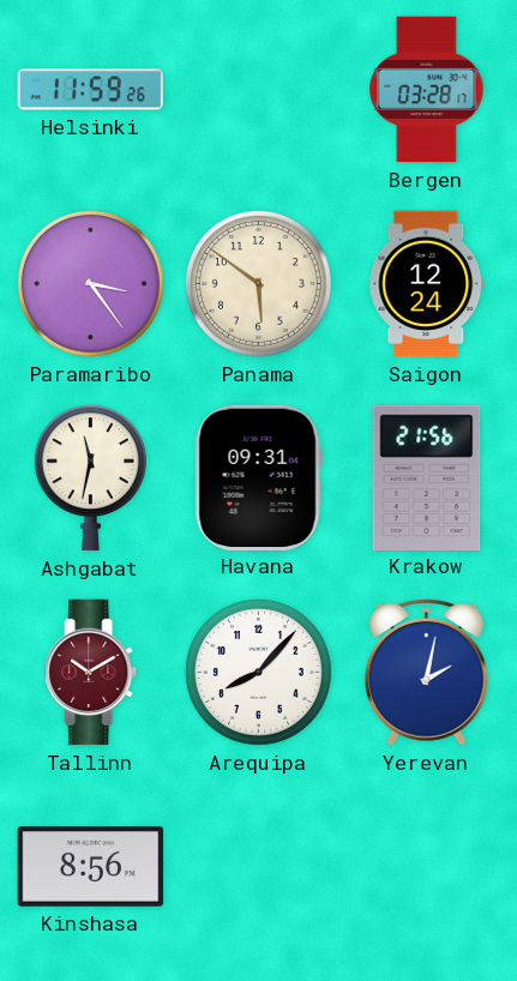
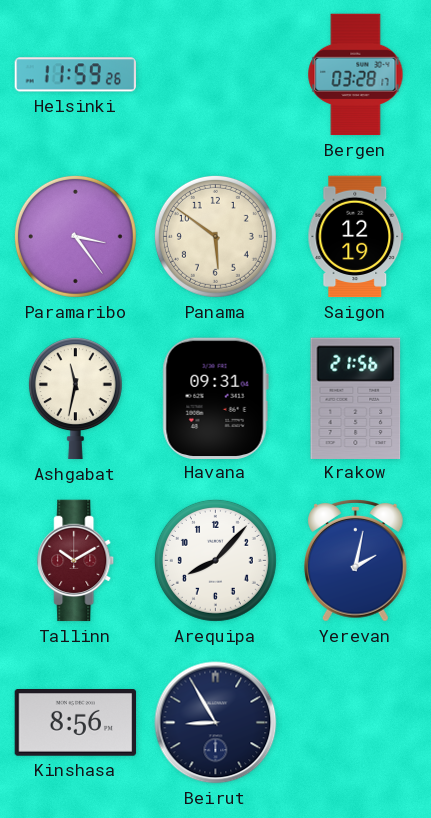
Saigon: 12:24 -> 12:19 (356, 237)
Beirut: none -> 8:55 (216, 723)
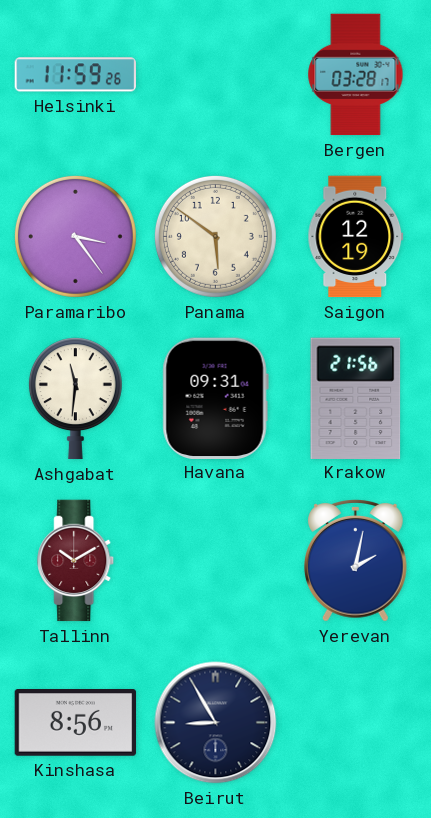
Ashgabat: 11:32 -> 11:31 (75, 399)
Arequipa: 8:07 -> none (215, 560)
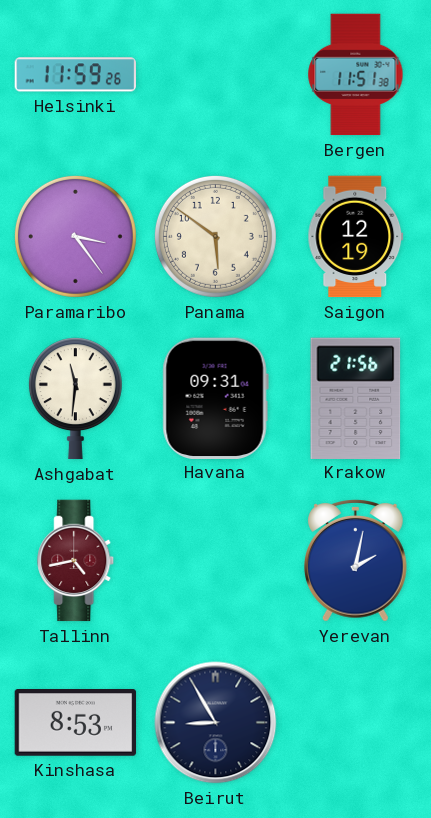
Bergen: 03:28 -> 11:51 (356, 75)
Tallinn: 10:10 -> 4:43 (76, 561)
Kinshasa: 8:56 -> 8:53 (76, 723)
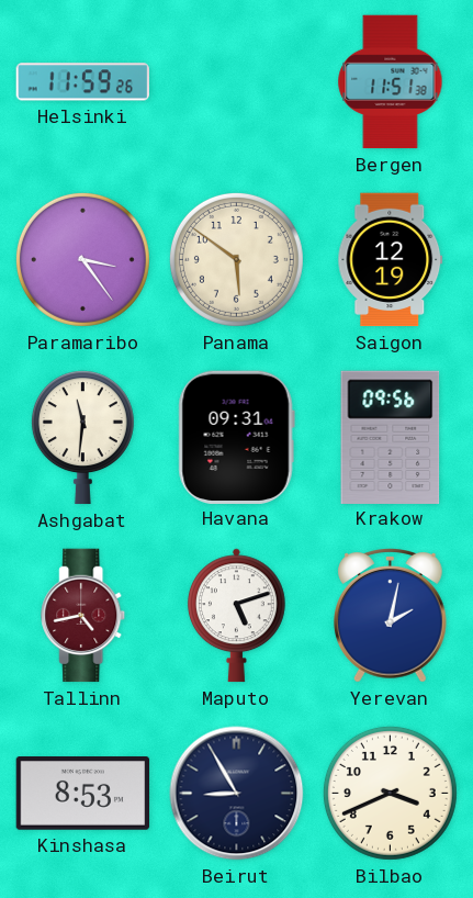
Krakow: 21:56 -> 09:56 (391, 437)
Maputo: none -> 5:12 (236, 616)
Bilbao: none -> 3:41 (390, 793)
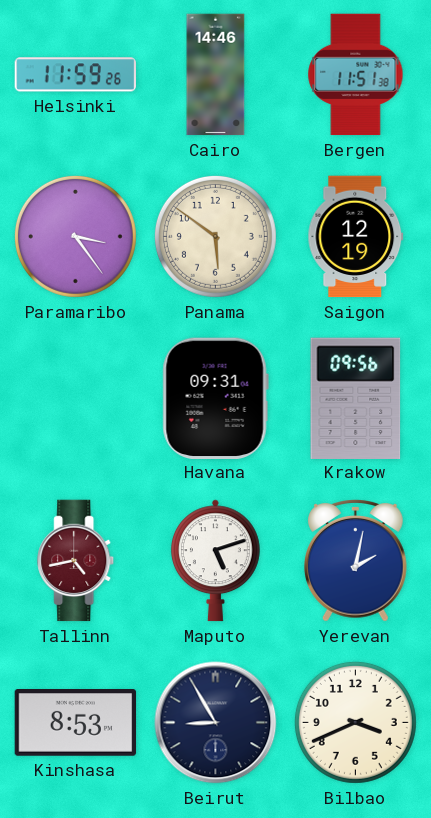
Cairo: none -> 14:46 (216, 75)
Ashgabat: 11:31 -> none (82, 438)
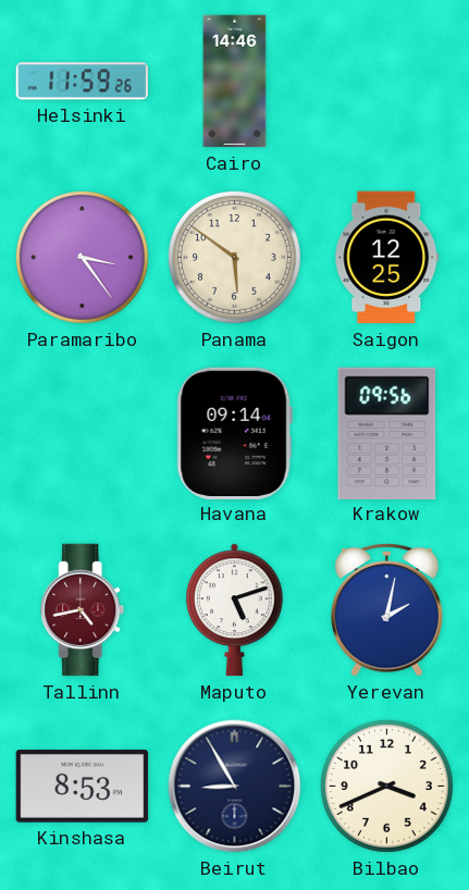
Bergen: 11:51 -> none (356, 75)
Saigon: 12:19 -> 12:25 (387, 258)
Havana: 09:31 -> 09:14 (234, 433)
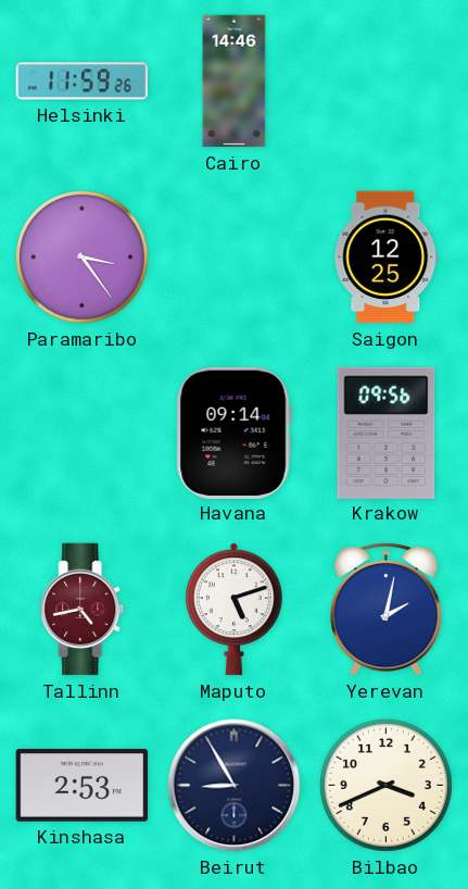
Panama: 5:51 -> none (234, 257)
Kinshasa: 8:53 -> 2:53 (83, 786)
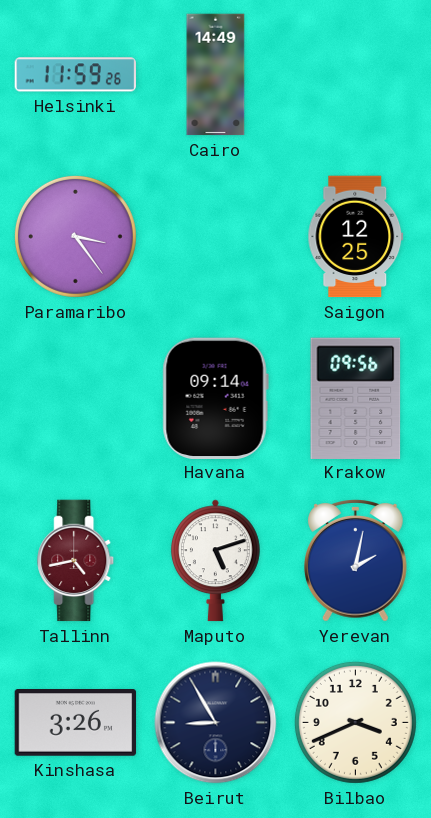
Cairo: 14:46 -> 14:49 (216, 75)
Kinshasa: 2:53 -> 3:26 (76, 723)
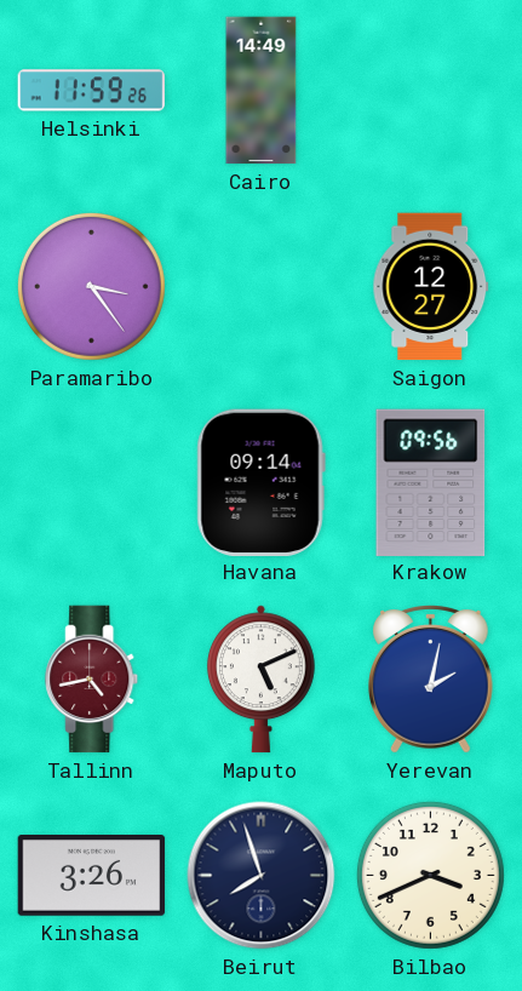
Saigon: 12:25 -> 12:27 (431, 287)
Maputo: 5:12 -> 5:11 (260, 680)
Beirut: 8:55 -> 7:57 (262, 876)
